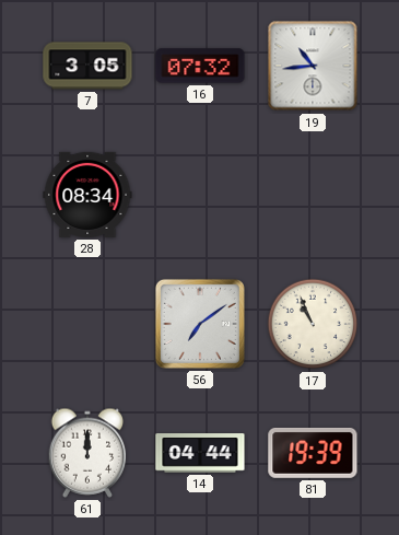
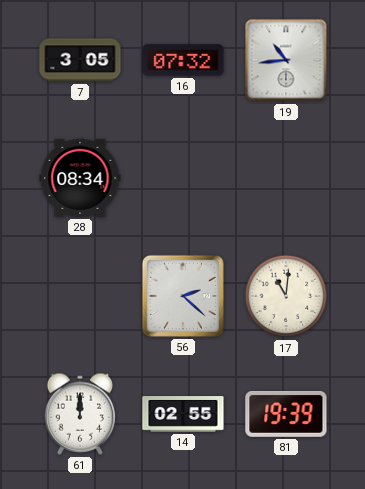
56: 7:09 -> 2:22 (183, 296)
17: 10:56 -> 11:01 (286, 296)
14: 04:44 -> 02:55 (183, 414)
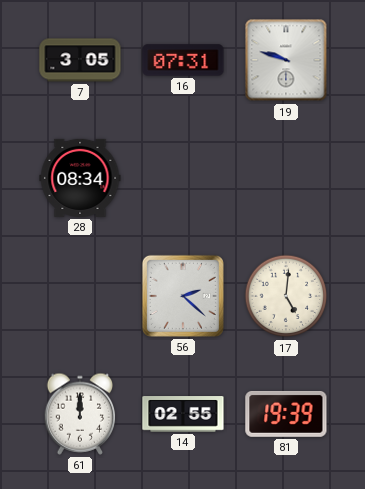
16: 07:32 -> 07:31 (183, 60)
19: 10:44 -> 9:48 (286, 60)
17: 11:01 -> 5:01 (286, 296)
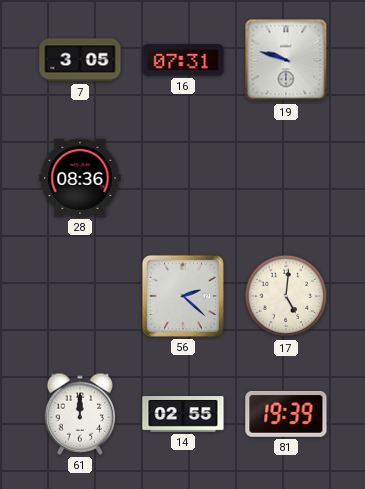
28: 08:34 -> 08:36 (80, 178)
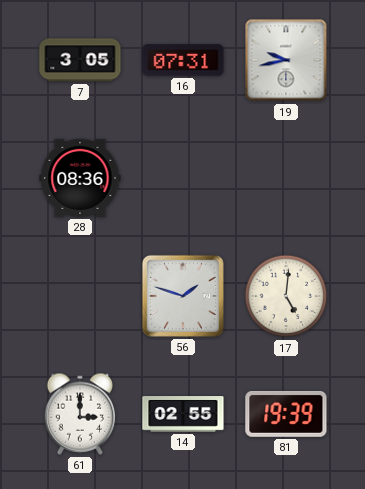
19: 9:48 -> 9:43 (286, 60)
56: 2:22 -> 1:48 (183, 296)
61: 12:00 -> 3:00 (80, 414)
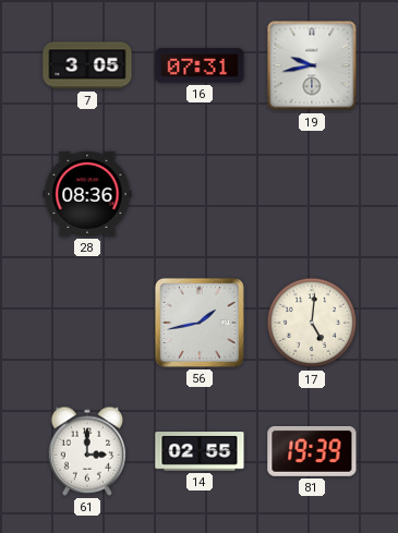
56: 1:48 -> 1:43 (200, 323)
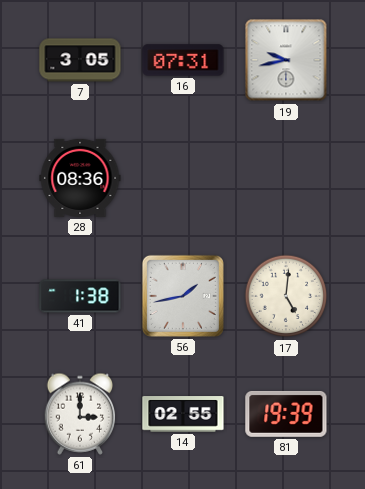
41: none -> 1:38 (80, 296)
